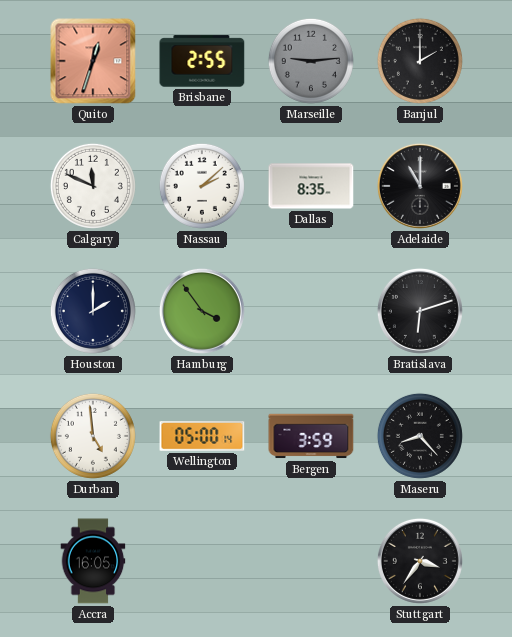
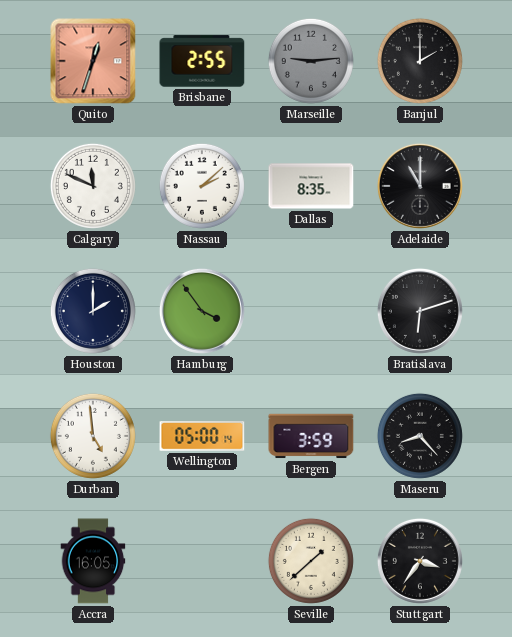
Seville: none -> 1:38 (311, 561)
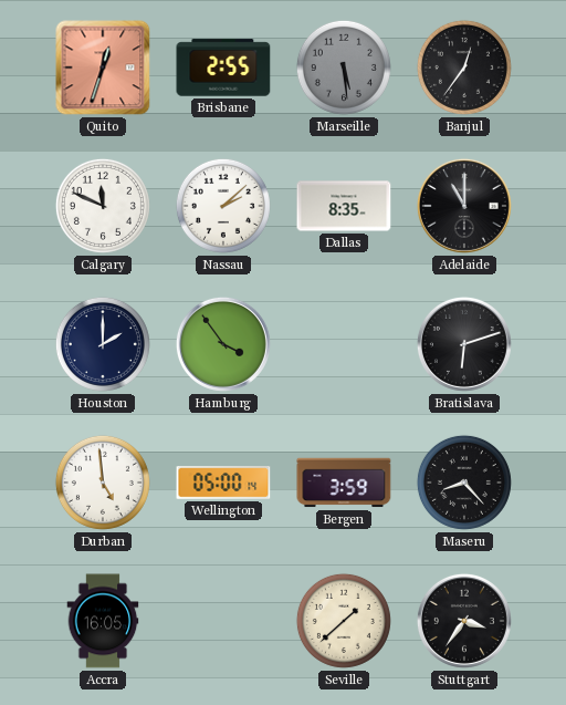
Marseille: 9:14 -> 5:29 (344, 68)
Banjul: 2:00 -> 12:36 (464, 68)
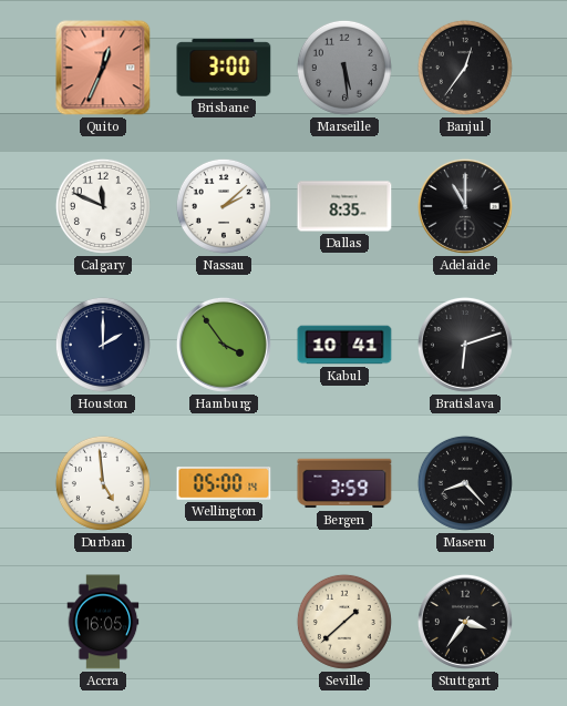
Quito: 12:33 -> 12:34 (103, 68)
Brisbane: 2:55 -> 3:00 (224, 68)
Kabul: none -> 10:41 (344, 345)
